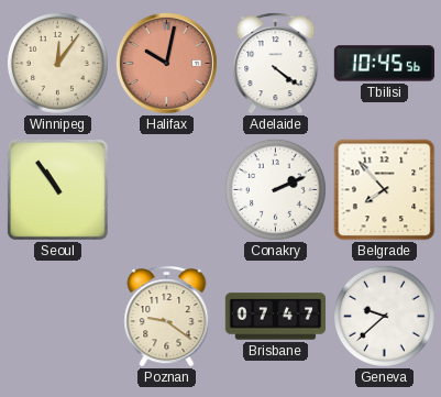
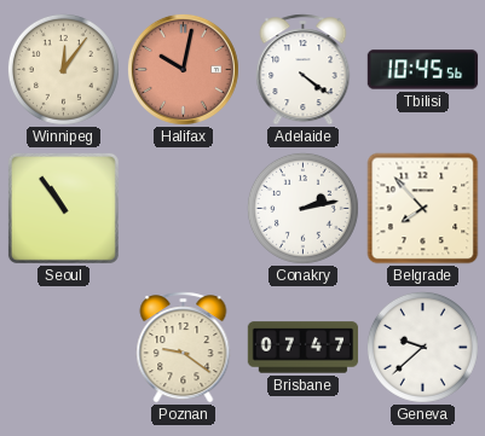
Conakry: 2:11 -> 2:13 (302, 208)
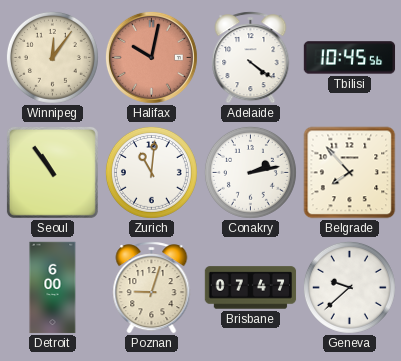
Zurich: none -> 11:01 (151, 172)
Detroit: none -> 6:00 (53, 288)
Poznan: 9:21 -> 9:03 (152, 288)
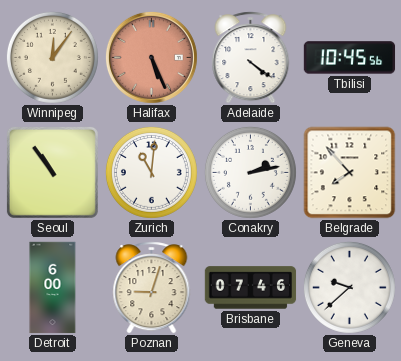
Halifax: 10:02 -> 5:26 (151, 57)
Brisbane: 07:47 -> 07:46 (251, 288)
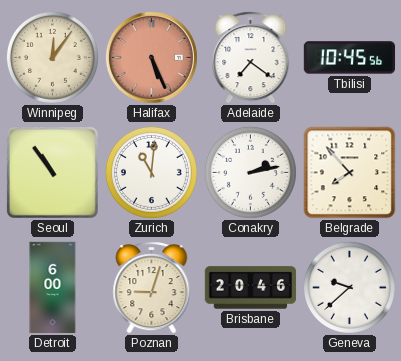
Adelaide: 4:21 -> 7:21 (251, 58)
Brisbane: 07:46 -> 20:46 (251, 288)
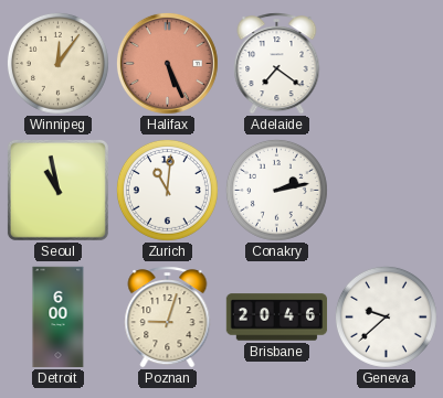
Tbilisi: 10:45 -> none (350, 58)
Seoul: 10:54 -> 10:58 (57, 190)
Belgrade: 7:53 -> none (350, 173)
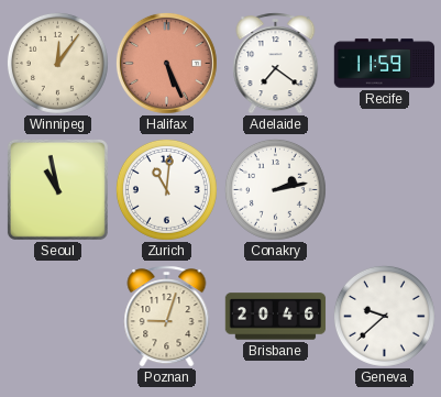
Recife: none -> 11:59 (385, 64)
Detroit: 6:00 -> none (59, 318)
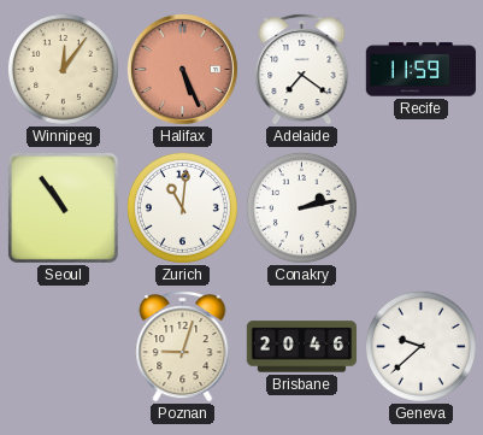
Seoul: 10:58 -> 10:54 (63, 207)
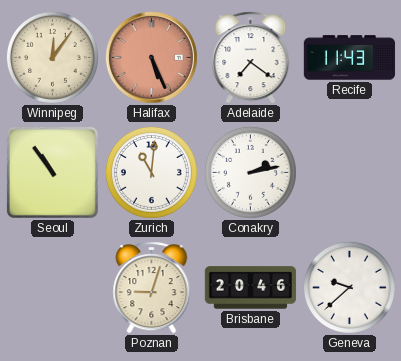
Recife: 11:59 -> 11:43 (350, 58)
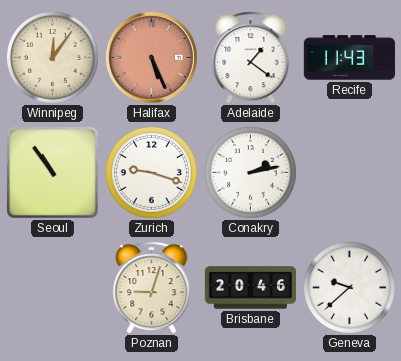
Adelaide: 7:21 -> 1:21 (251, 58)
Zurich: 11:01 -> 9:18 (151, 172)
